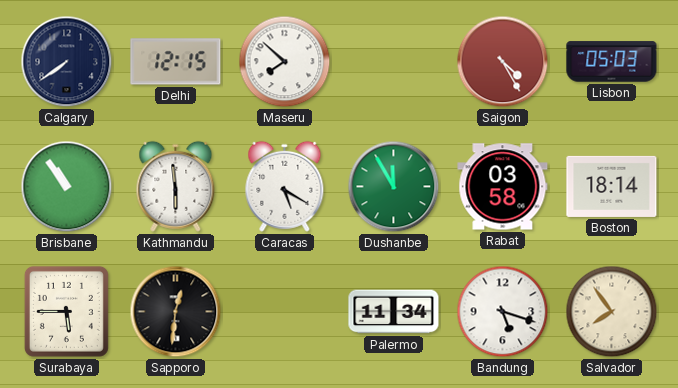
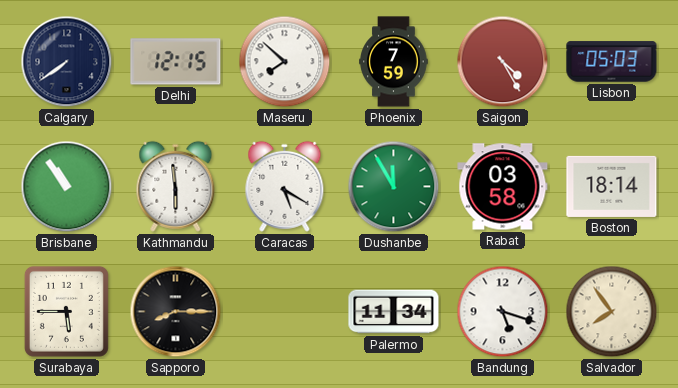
Phoenix: none -> 7:59 (394, 62)
Sapporo: 12:31 -> 8:15 (176, 312)
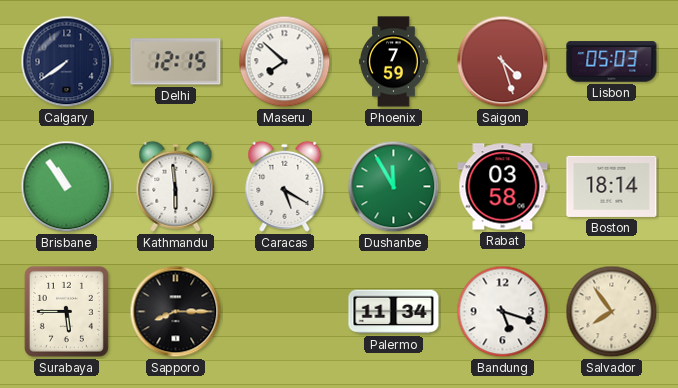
Saigon: 4:25 -> 4:27 (503, 62)
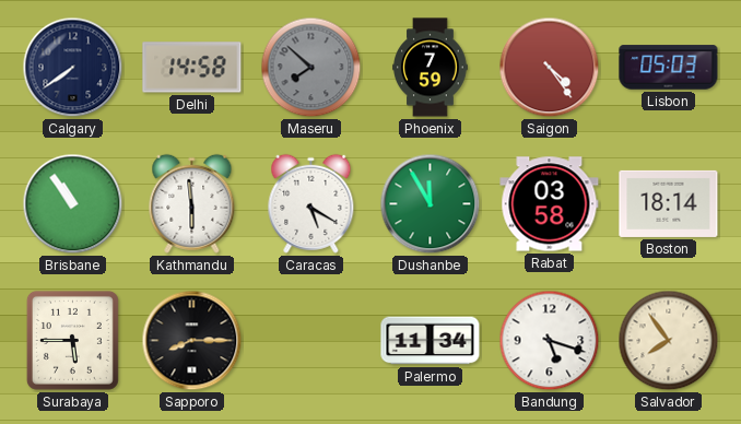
Delhi: 12:15 -> 14:58 (192, 68)
Maseru dial: white -> grey (311, 68)
Saigon: 4:27 -> 4:24 (550, 68)
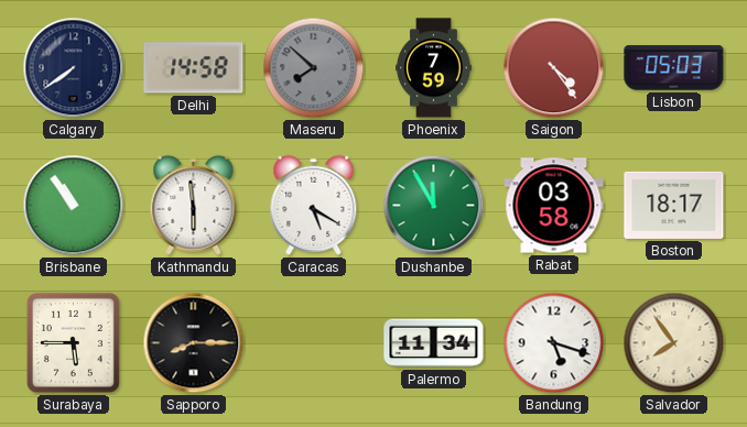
Boston: 18:14 -> 18:17 (674, 205)
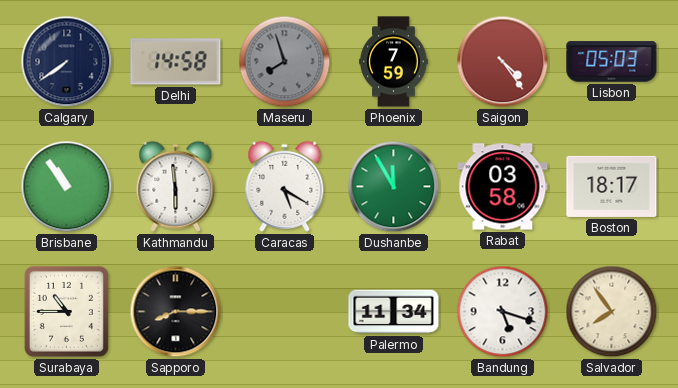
Maseru: 7:52 -> 7:57 (285, 62)
Surabaya: 5:45 -> 10:45 (66, 311)
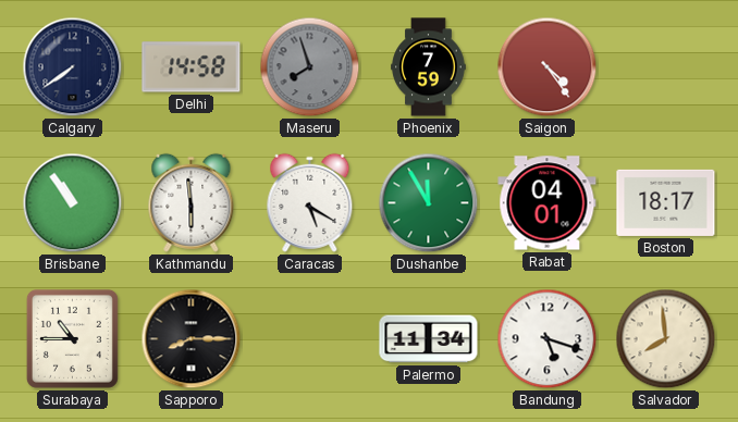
Lisbon: 05:03 -> none (612, 62)
Rabat: 03:58 -> 04:01 (548, 203)
Salvador: 7:54 -> 7:59 (666, 339)
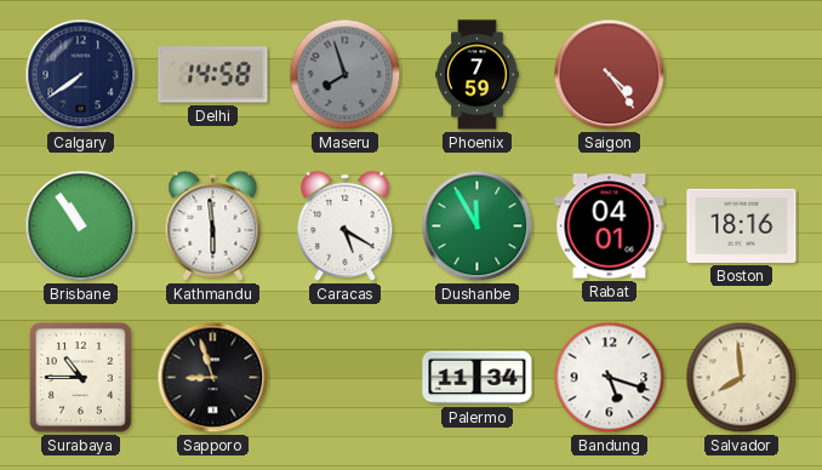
Boston: 18:17 -> 18:16 (742, 225)
Sapporo: 8:15 -> 8:57 (213, 378)
